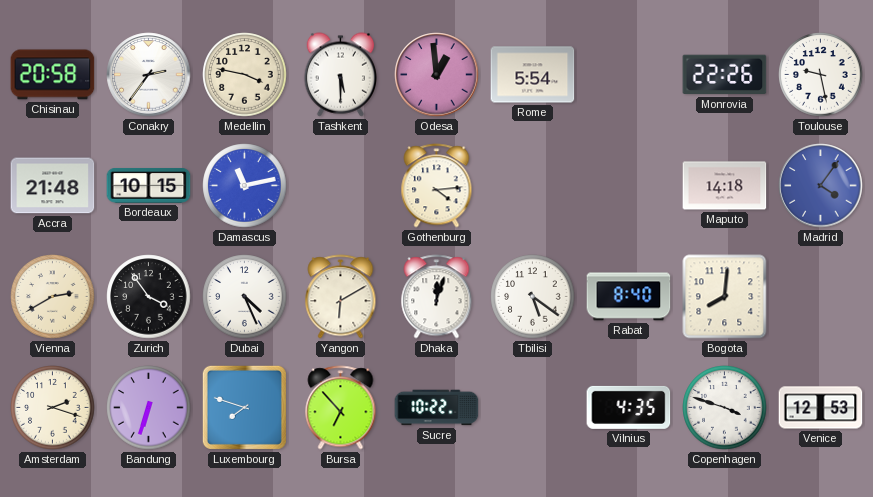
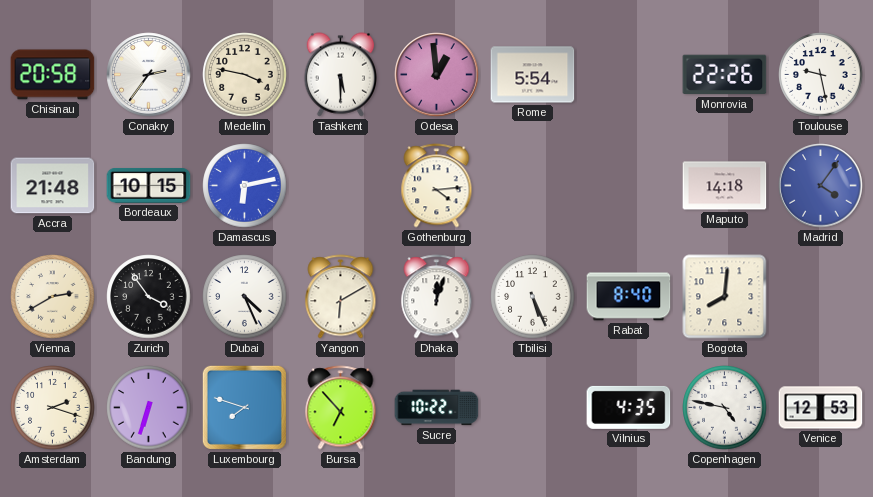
Damascus: 11:13 -> 6:13 (245, 186)
Tbilisi: 5:21 -> 5:26 (533, 297)
Copenhagen: 3:48 -> 4:47 (725, 408)
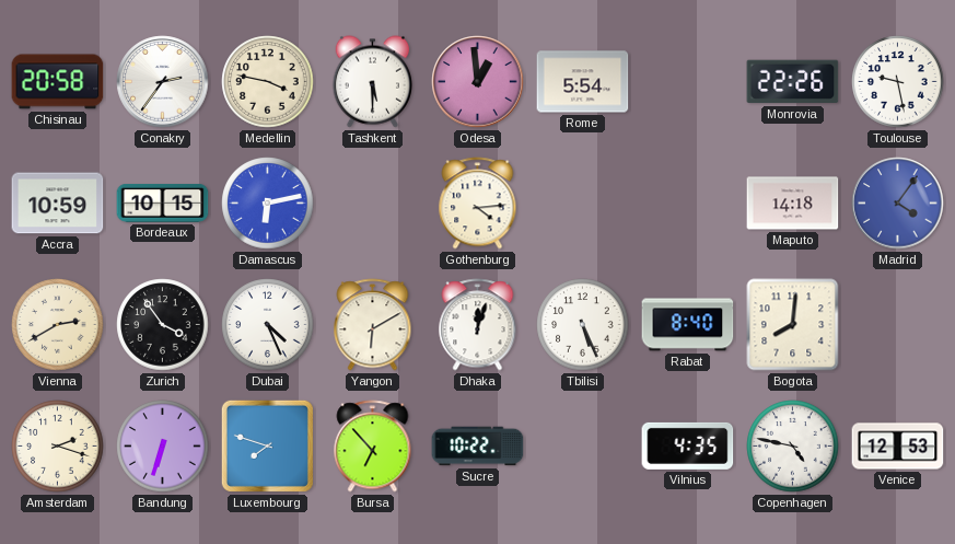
Accra: 21:48 -> 10:59 (58, 204)
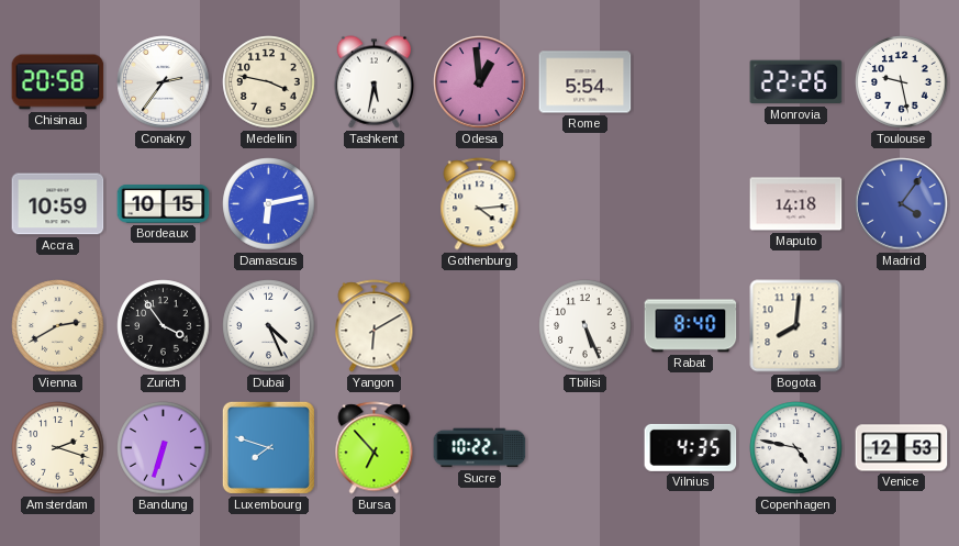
Tashkent: 5:30 -> 5:32 (373, 82)
Dhaka: 12:03 -> none (478, 325)
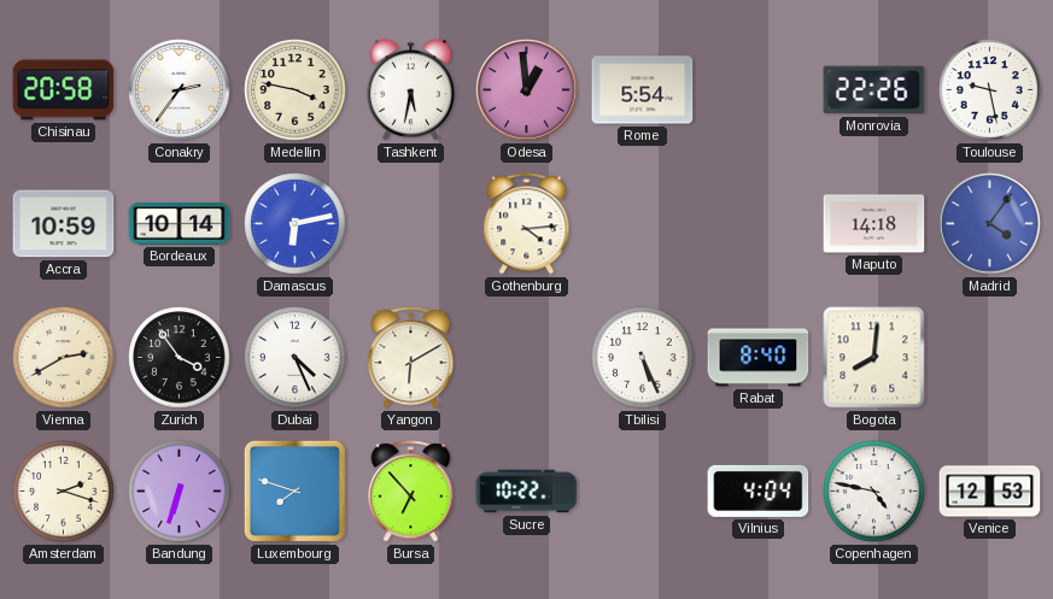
Bordeaux: 10:15 -> 10:14 (180, 224)
Vilnius: 4:35 -> 4:04 (759, 491)
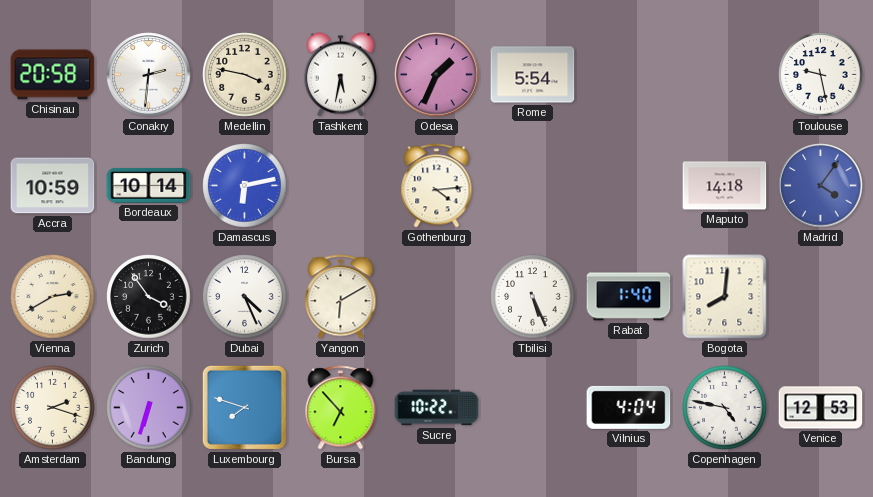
Conakry: 2:36 -> 2:31 (149, 75)
Odesa: 12:59 -> 1:34 (437, 75)
Monrovia: 22:26 -> none (874, 90)
Rabat: 8:40 -> 1:40 (629, 297)
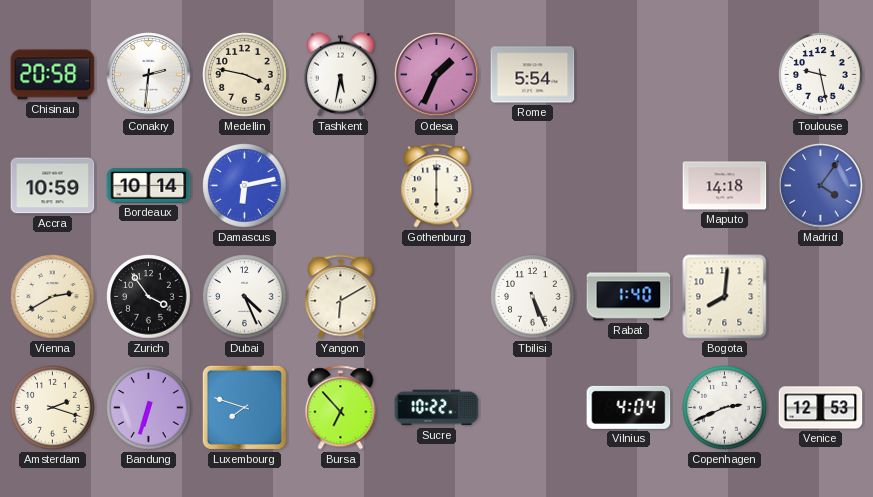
Gothenburg: 4:14 -> 6:00 (437, 186)
Copenhagen: 4:47 -> 2:41 (725, 408)
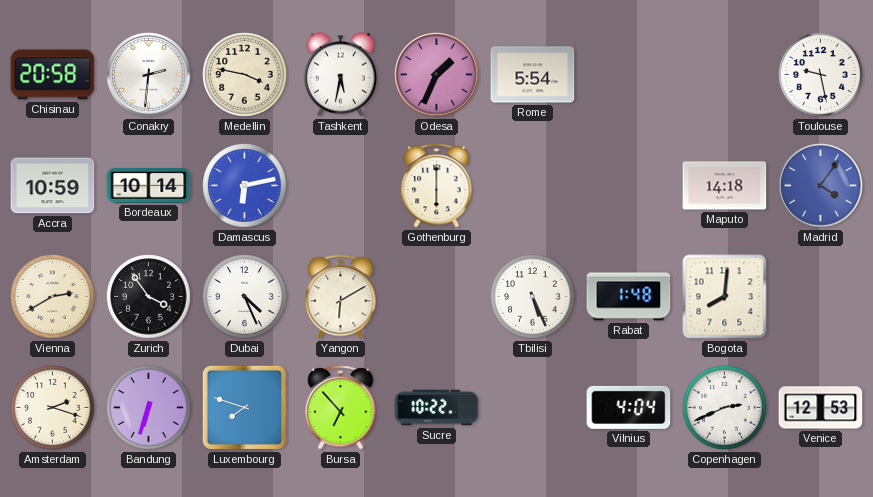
Rabat: 1:40 -> 1:48 (629, 297)
